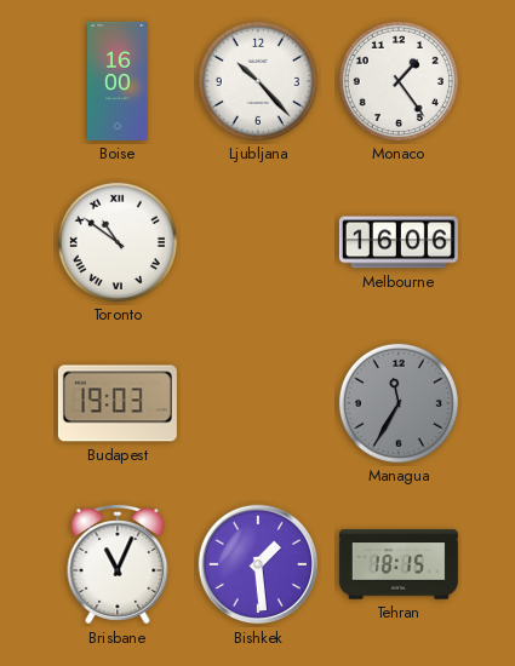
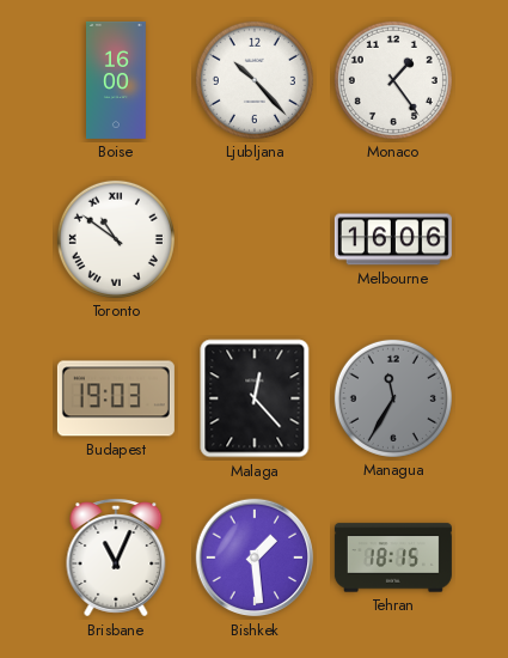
Malaga: none -> 12:23 (255, 398)
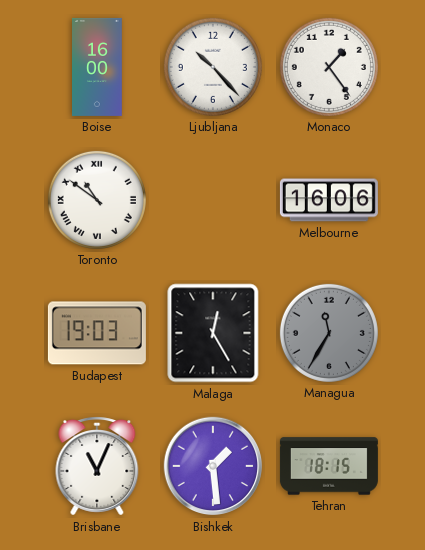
Malaga: 12:23 -> 12:25 (213, 333)
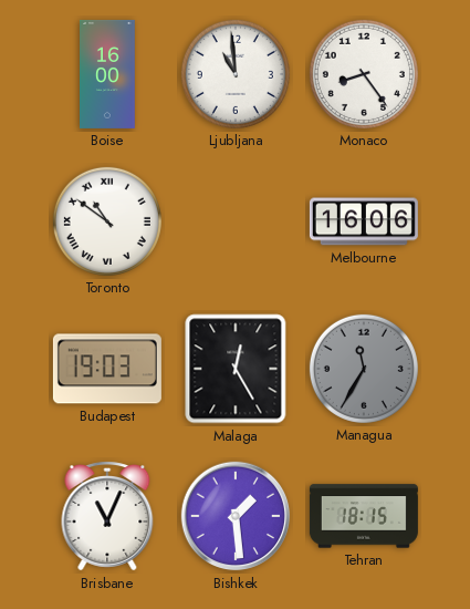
Ljubljana: 10:23 -> 10:59 (236, 74)
Monaco: 1:24 -> 8:24 (364, 74)
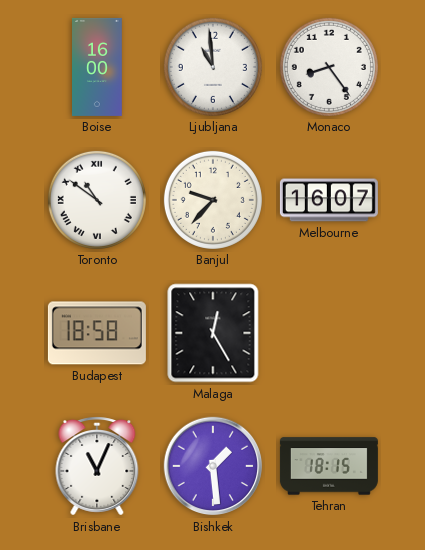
Banjul: none -> 9:37 (213, 200)
Melbourne: 16:06 -> 16:07 (329, 200)
Budapest: 19:03 -> 18:58 (97, 333)
Managua: 11:35 -> none (364, 369)
